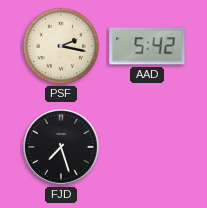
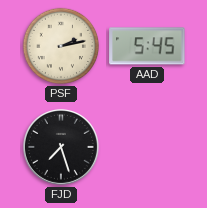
PSF: 2:17 -> 2:13 (61, 46)
AAD: 5:42 -> 5:45 (147, 46)
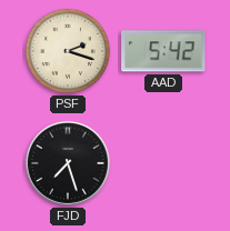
PSF: 2:13 -> 2:18 (68, 51)
AAD: 5:45 -> 5:42 (163, 51)
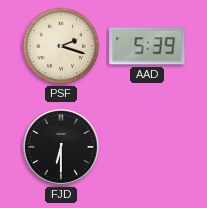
AAD: 5:42 -> 5:39 (147, 46)
FJD: 7:27 -> 6:30 (61, 147)
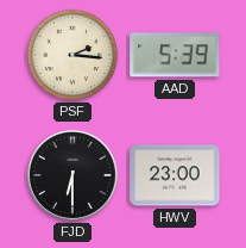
PSF: 2:18 -> 2:16 (72, 55)
HWV: none -> 23:00 (175, 175)
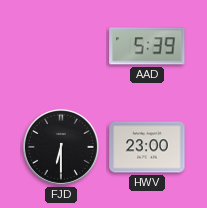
PSF: 2:16 -> none (72, 55)
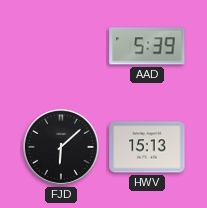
FJD: 6:30 -> 6:08 (61, 147)
HWV: 23:00 -> 15:13 (147, 147)
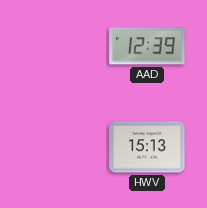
AAD: 5:39 -> 12:39 (147, 46)
FJD: 6:08 -> none (61, 147)
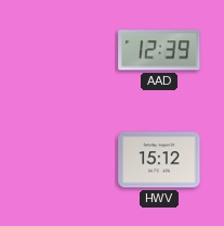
HWV: 15:13 -> 15:12 (159, 160)
